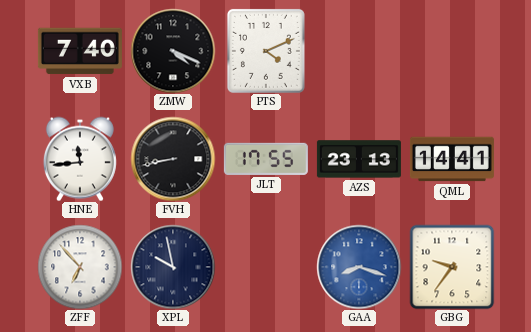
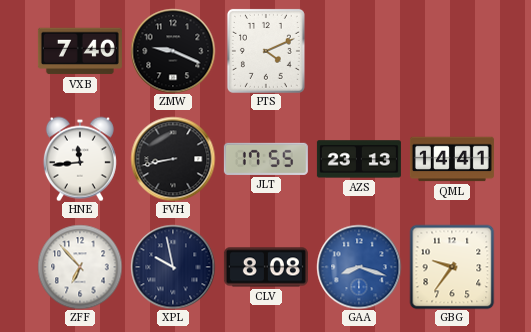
ZMW: 4:19 -> 9:19 (173, 51)
CLV: none -> 8:08 (266, 267)
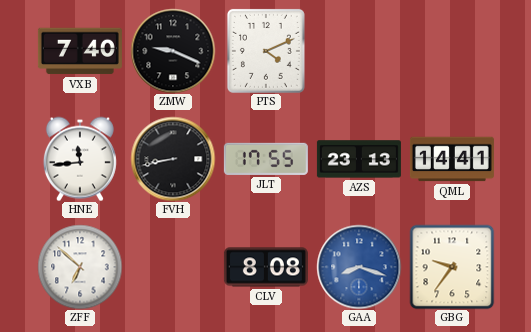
ZFF: 6:53 -> 6:52 (80, 267)
XPL: 9:58 -> none (173, 267)
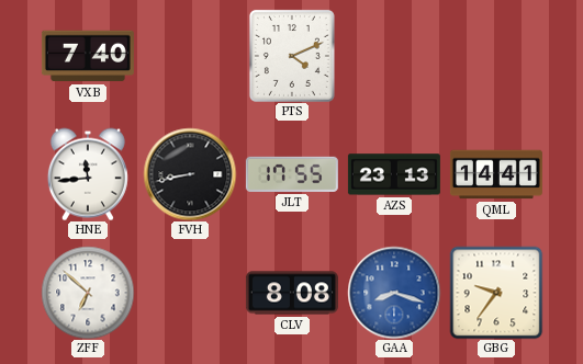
ZMW: 9:19 -> none (173, 51)
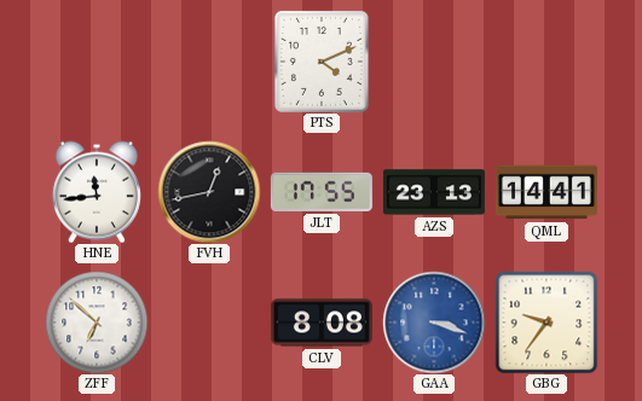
VXB: 7:40 -> none (88, 56)
FVH: 8:43 -> 12:43 (209, 192)
GAA: 8:18 -> 3:18 (434, 322)
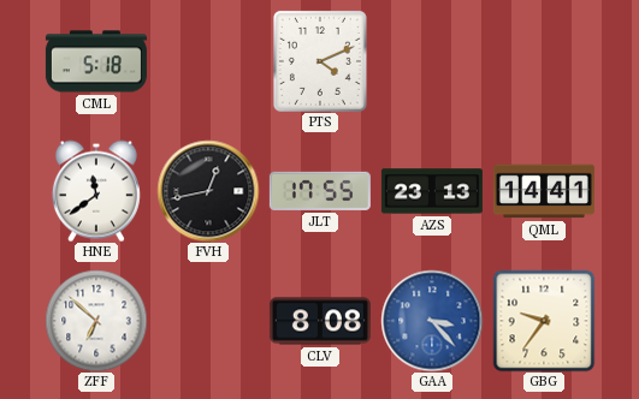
CML: none -> 5:18 (96, 61)
HNE: 11:44 -> 11:39 (96, 191)
GAA: 3:18 -> 3:23 (432, 321)
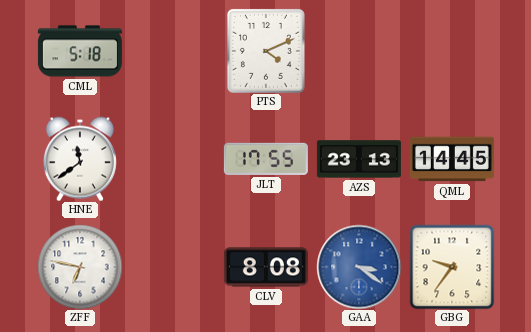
FVH: 12:43 -> none (208, 191)
QML: 14:41 -> 14:45 (452, 159)
ZFF: 6:52 -> 6:47 (80, 267)
GAA: 3:23 -> 3:21 (359, 267)
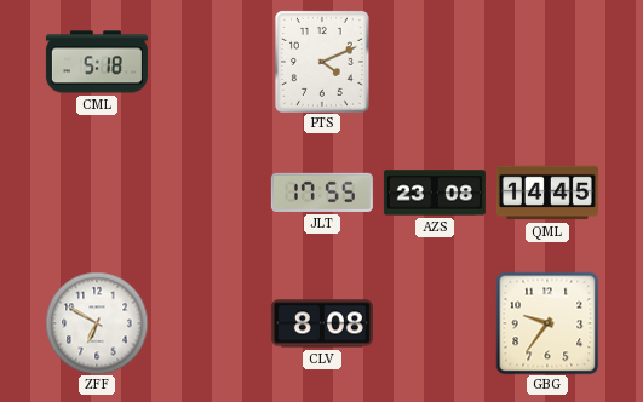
HNE: 11:39 -> none (80, 159)
AZS: 23:13 -> 23:08 (435, 193)
ZFF: 6:47 -> 6:50 (97, 323)
GAA: 3:21 -> none (359, 267)
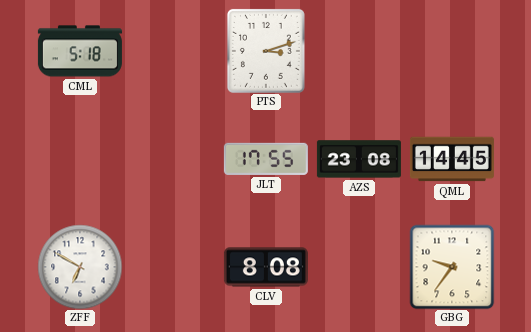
PTS: 4:11 -> 3:12 (266, 51)
